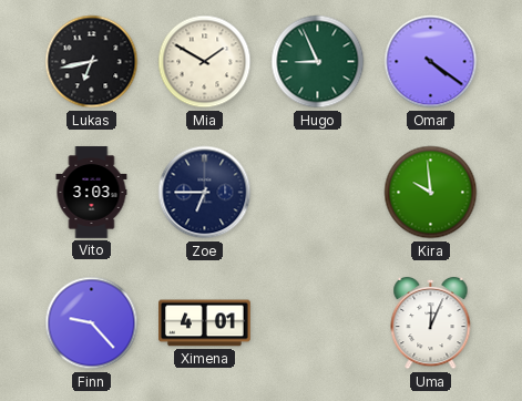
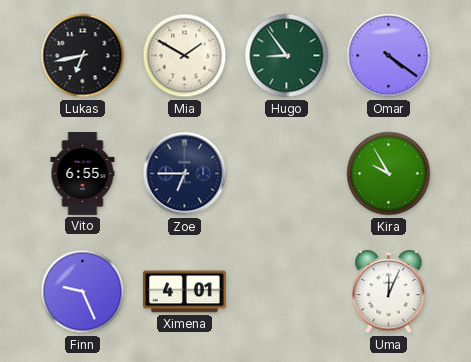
Hugo: 8:56 -> 8:54 (287, 56)
Vito: 3:03 -> 6:55 (83, 174)
Kira: 9:59 -> 9:55 (389, 174)
Finn: 9:23 -> 9:26 (83, 292)
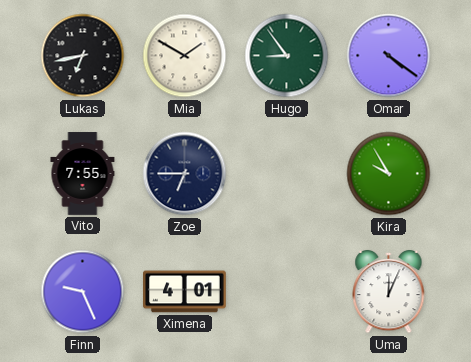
Vito: 6:55 -> 7:55 (83, 174)
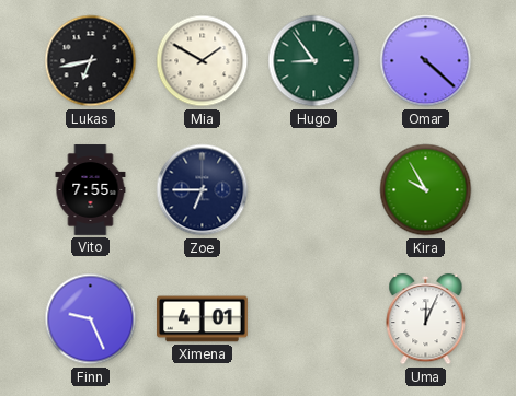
Omar: 4:21 -> 4:22 (426, 61)
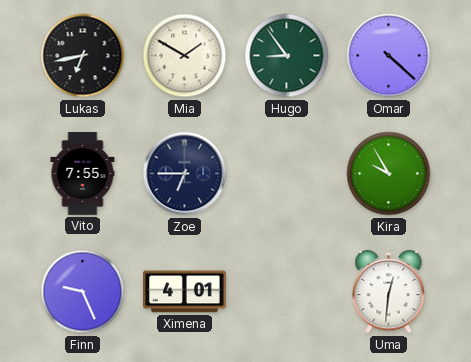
Uma: 12:04 -> 12:31 (389, 292)
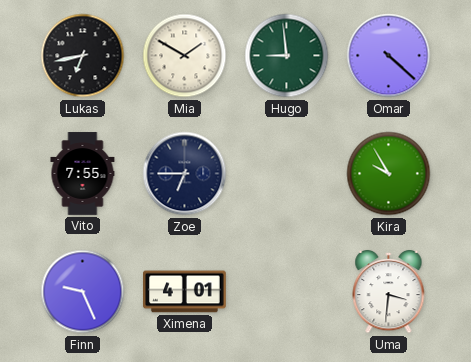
Hugo: 8:54 -> 8:59 (287, 56)
Uma: 12:31 -> 3:31 (389, 292)
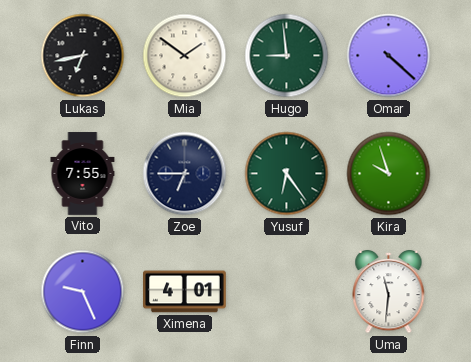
Mia: 1:50 -> 1:51 (185, 56)
Yusuf: none -> 6:24 (287, 174)
Kira: 9:55 -> 9:57 (389, 174)
Uma: 3:31 -> 11:31 (389, 292)
